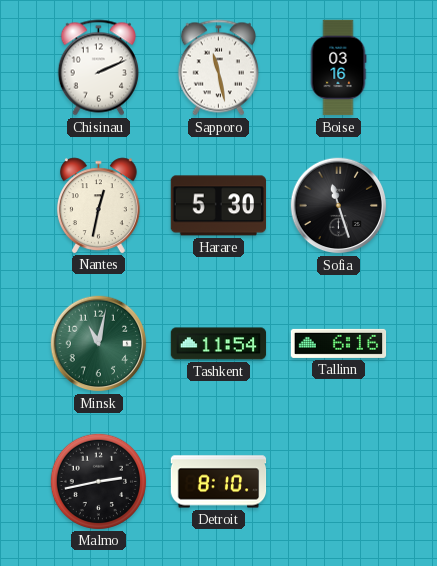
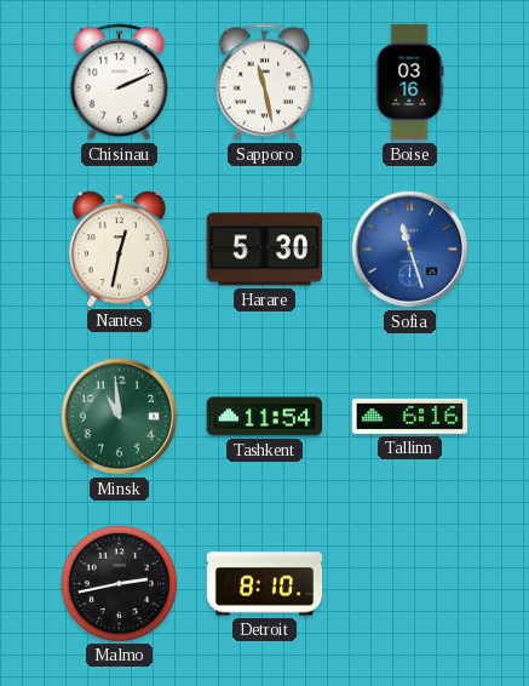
Sofia dial: black -> blue (410, 250)
Minsk: 11:02 -> 10:59 (120, 417)
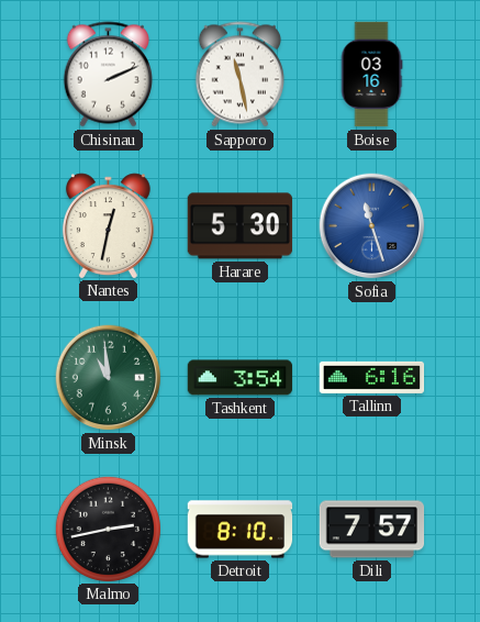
Tashkent: 11:54 -> 3:54 (241, 378)
Dili: none -> 7:57 (372, 530)
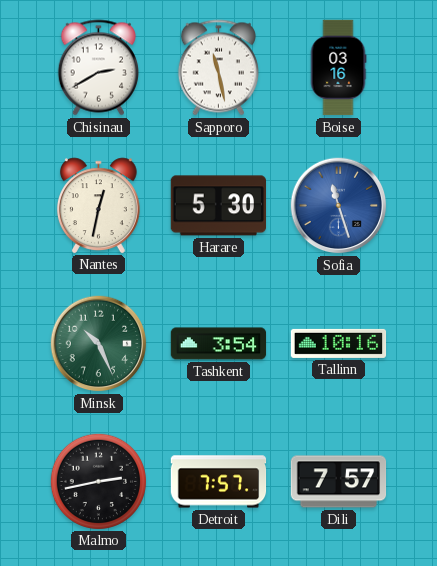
Chisinau: 2:11 -> 2:40 (98, 68)
Minsk: 10:59 -> 10:26 (99, 344)
Tallinn: 6:16 -> 10:16 (339, 343)
Detroit: 8:10 -> 7:57 (219, 482)
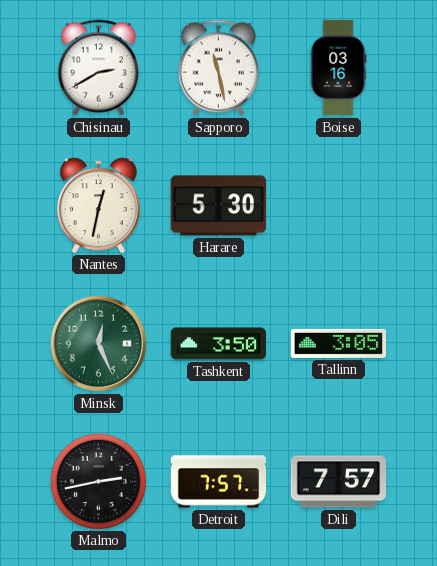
Sofia: 11:27 -> none (339, 206)
Minsk: 10:26 -> 12:26 (99, 344)
Tashkent: 3:54 -> 3:50 (219, 344)
Tallinn: 10:16 -> 3:05 (339, 343)
